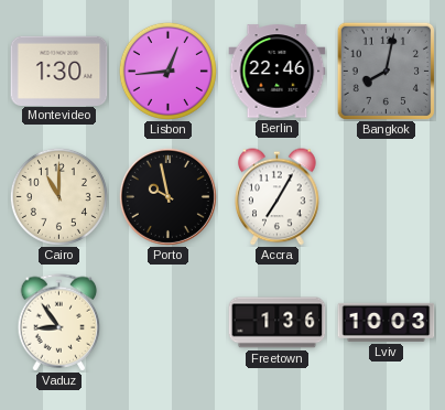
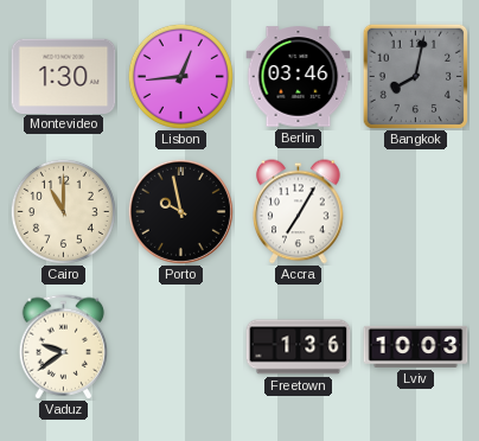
Berlin: 22:46 -> 03:46 (299, 77)
Vaduz: 8:54 -> 9:39 (64, 347)
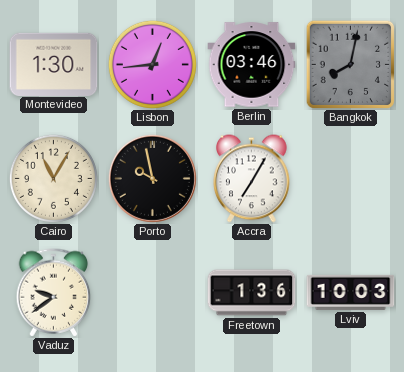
Cairo: 11:00 -> 11:05 (53, 178)
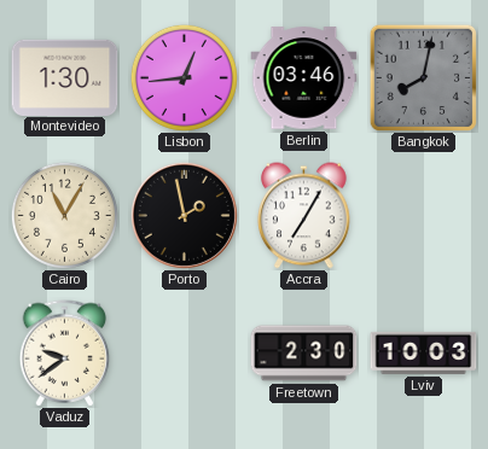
Porto: 9:58 -> 1:58 (184, 215)
Freetown: 1:36 -> 2:30 (304, 354)
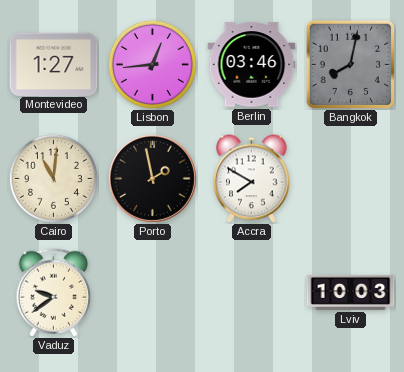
Montevideo: 1:30 -> 1:27 (54, 64)
Cairo: 11:05 -> 11:01 (53, 178)
Accra: 7:05 -> 7:50 (252, 179)
Freetown: 2:30 -> none (304, 354)
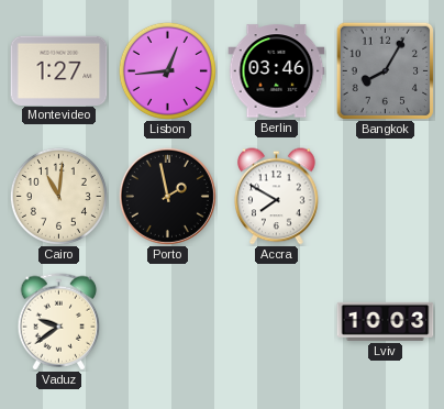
Bangkok: 8:02 -> 8:05 (385, 70)
